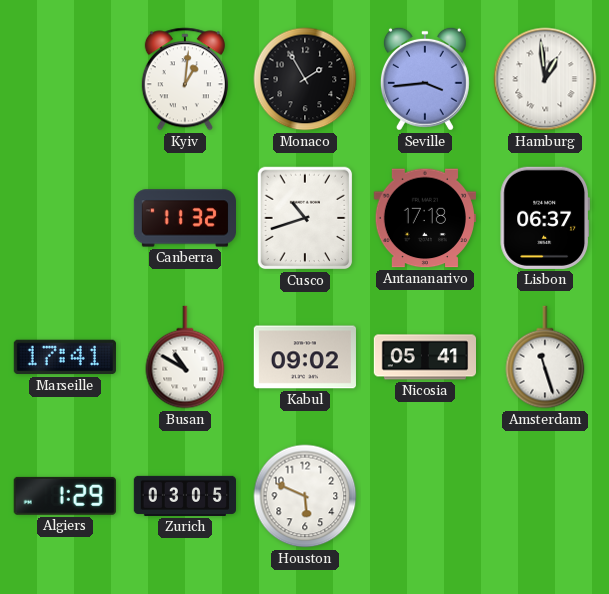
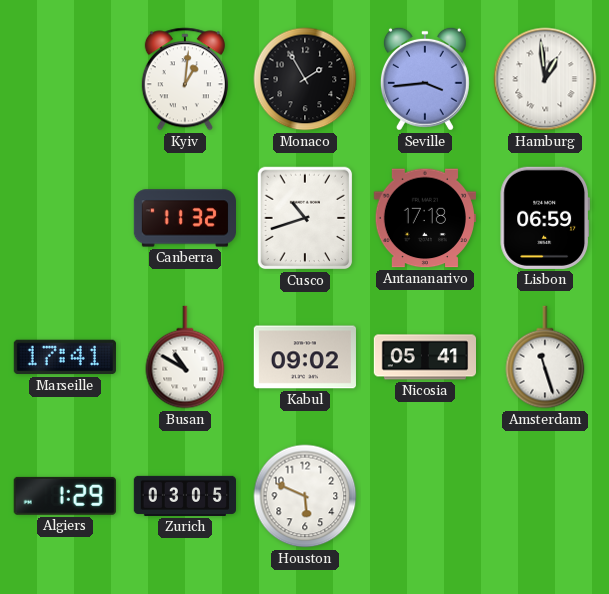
Lisbon: 06:37 -> 06:59 (544, 218)
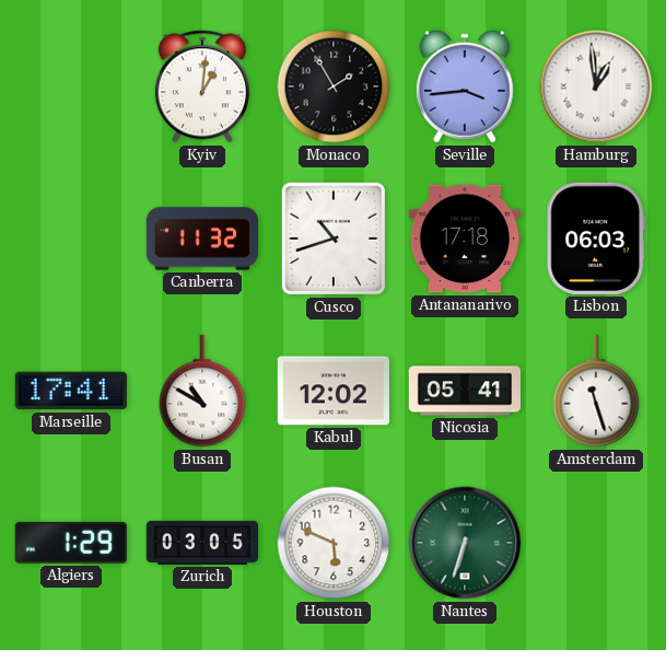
Lisbon: 06:59 -> 06:03 (595, 239)
Kabul: 09:02 -> 12:02 (334, 391)
Nantes: none -> 6:33 (465, 543)
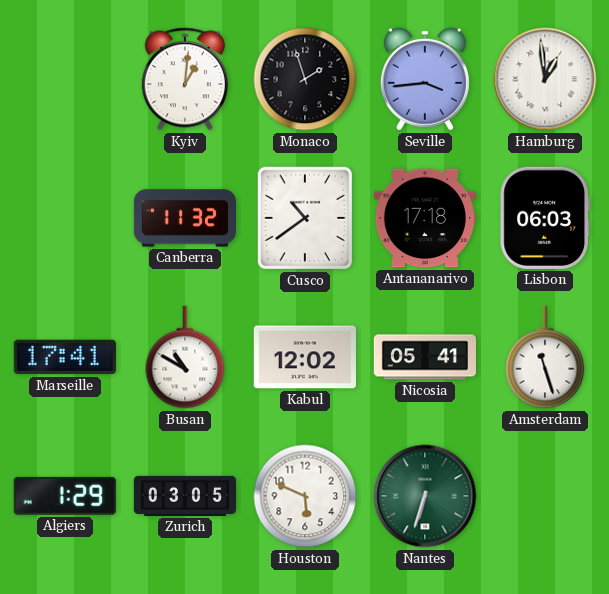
Monaco: 1:55 -> 1:57 (305, 79)
Cusco: 10:42 -> 10:39 (305, 218)
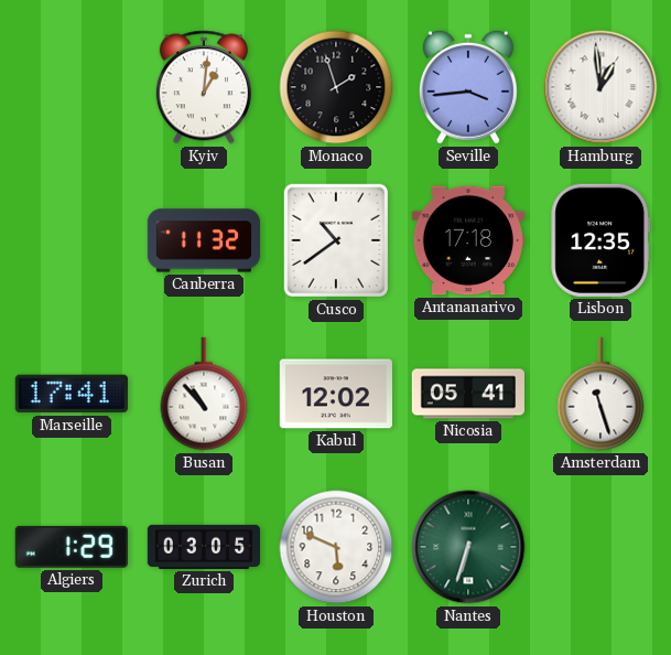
Lisbon: 06:03 -> 12:35 (599, 240)
Busan: 10:50 -> 10:53 (204, 394)
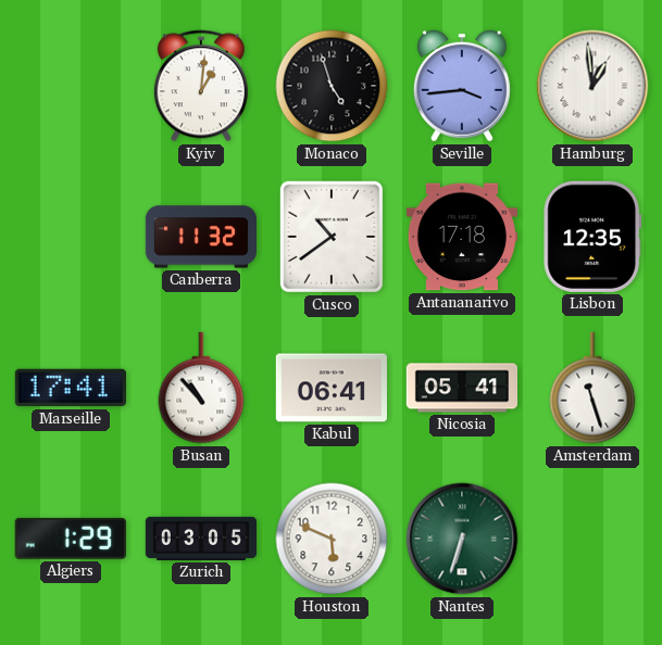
Monaco: 1:57 -> 4:57 (332, 86)
Kabul: 12:02 -> 06:41 (332, 388)
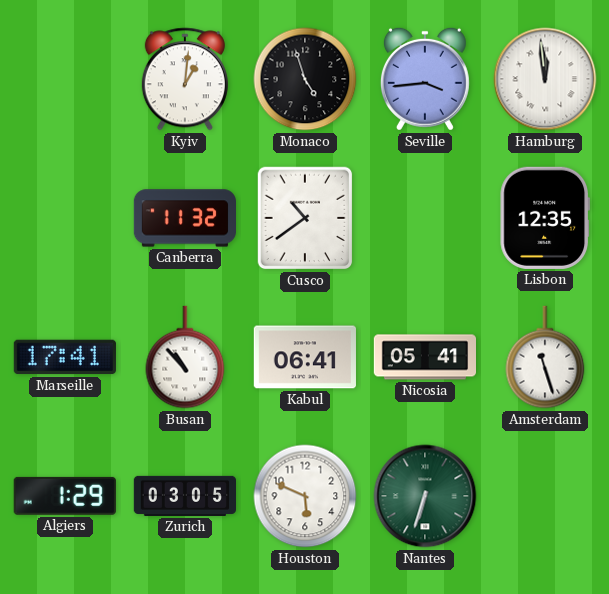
Hamburg: 12:59 -> 11:59 (545, 79)
Antananarivo: 17:18 -> none (462, 237)
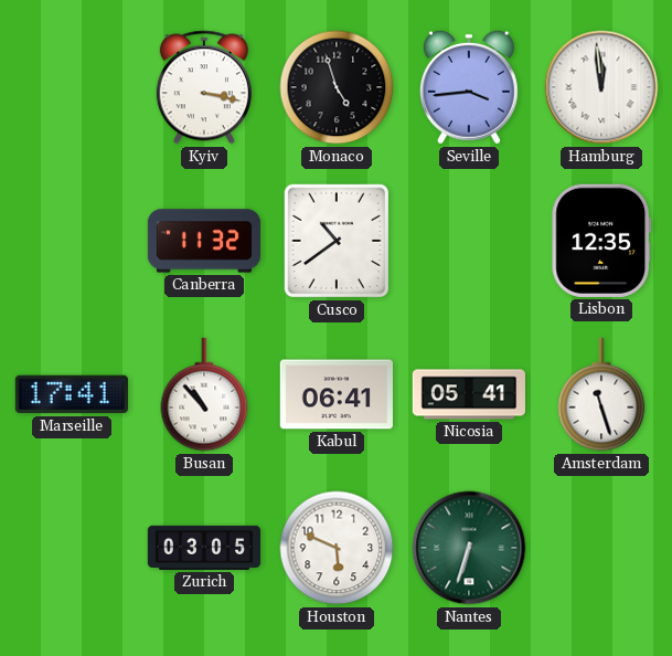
Kyiv: 1:01 -> 3:17 (204, 87)
Algiers: 1:29 -> none (65, 496)
